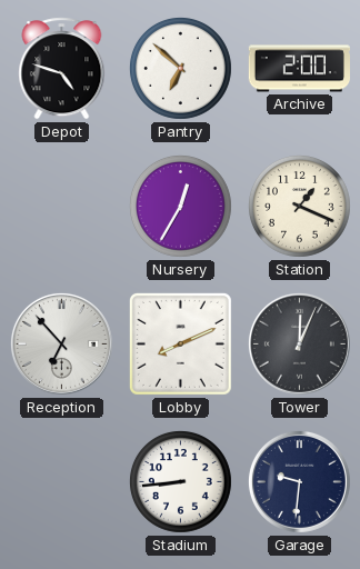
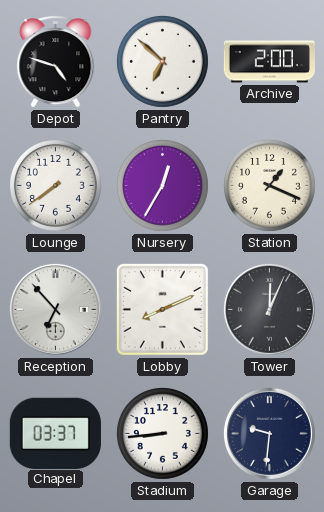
Lounge: none -> 7:39 (55, 185)
Chapel: none -> 03:37 (55, 433)
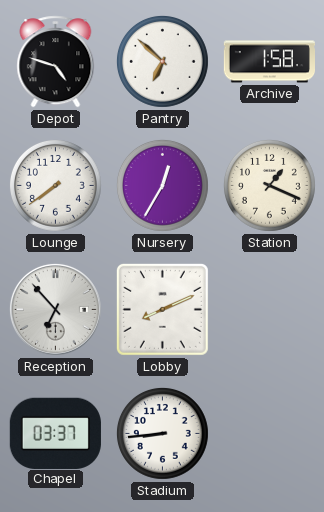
Archive: 2:00 -> 1:58 (269, 62)
Tower: 12:04 -> none (269, 309)
Garage: 9:31 -> none (269, 433)
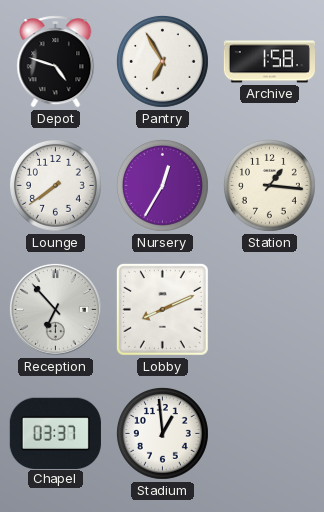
Pantry: 6:52 -> 6:55 (162, 61)
Station: 1:19 -> 1:16 (269, 185)
Stadium: 8:44 -> 12:59 (162, 433)
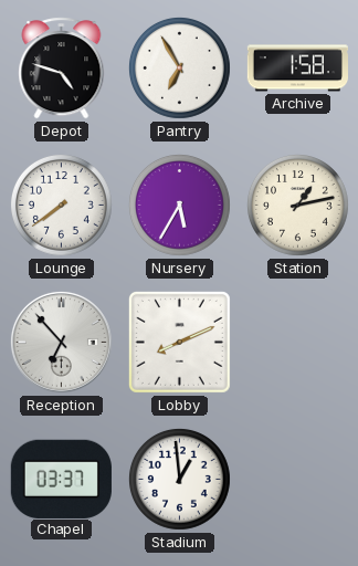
Nursery: 12:35 -> 5:35 (179, 205)
Station: 1:16 -> 1:13 (297, 205)
